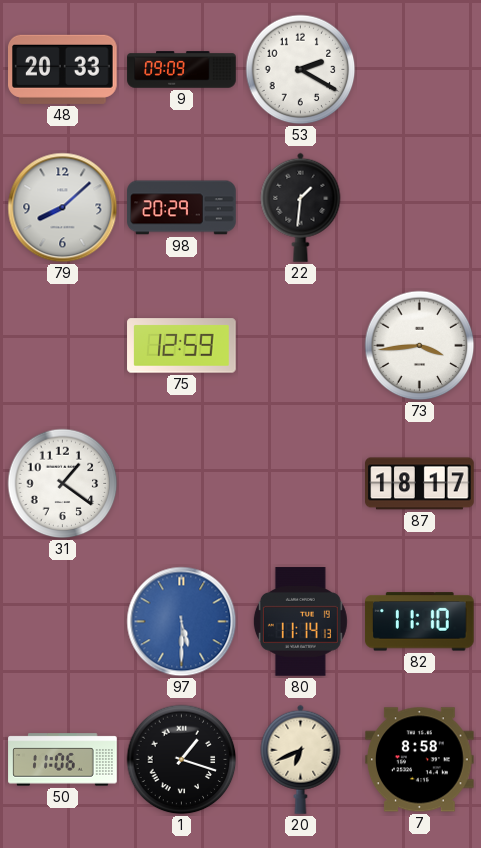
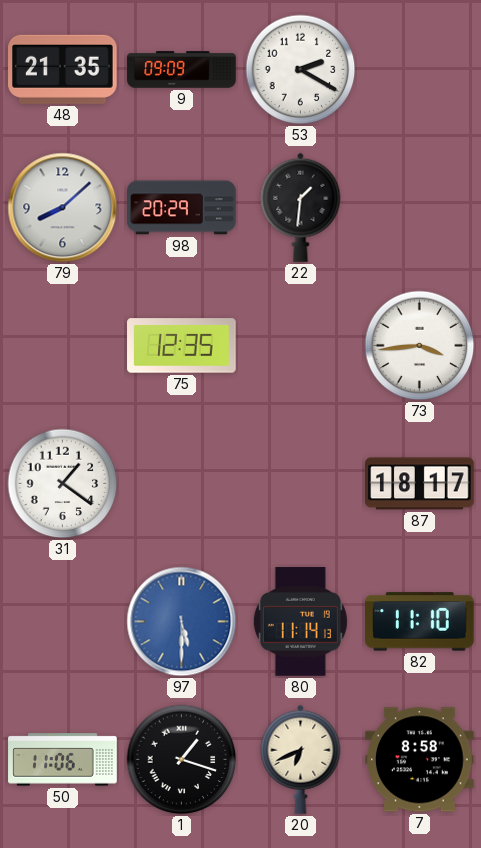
48: 20:33 -> 21:35 (63, 69)
75: 12:59 -> 12:35 (182, 346)
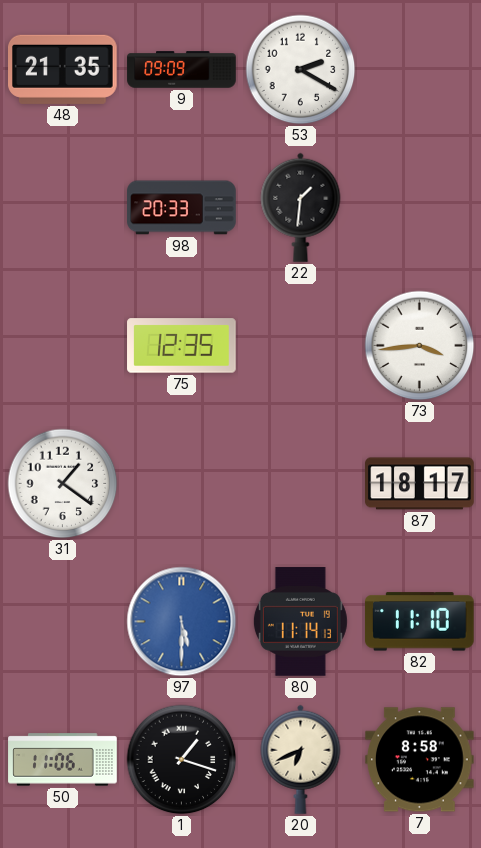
79: 8:08 -> none (63, 208)
98: 20:29 -> 20:33 (182, 208)
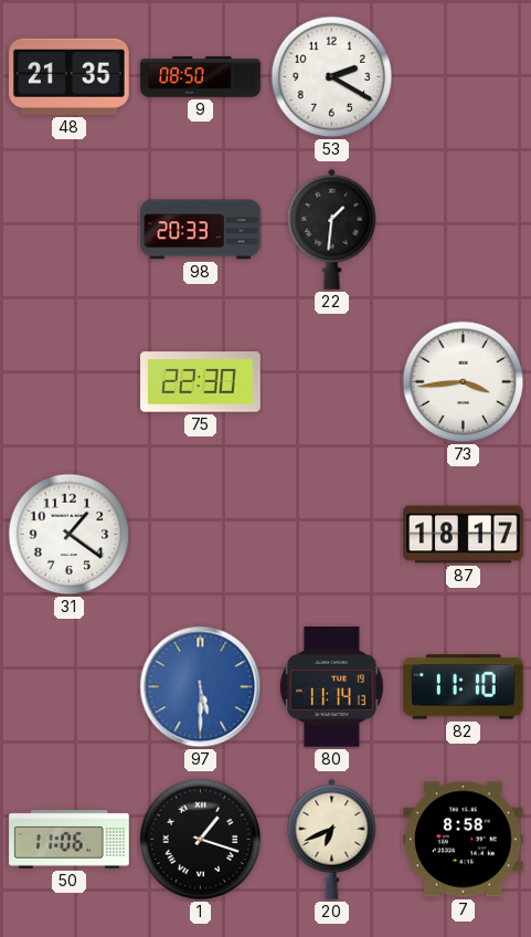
9: 09:09 -> 08:50 (201, 77)
75: 12:35 -> 22:30 (201, 382)
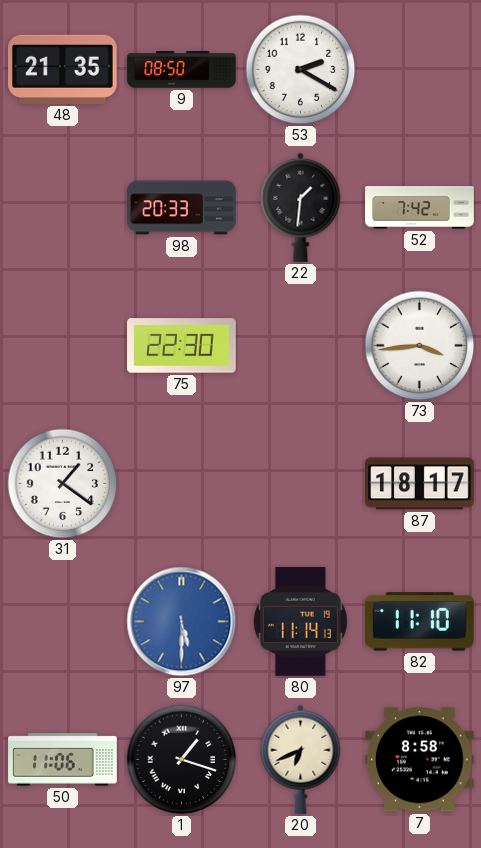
52: none -> 7:42 (420, 208)
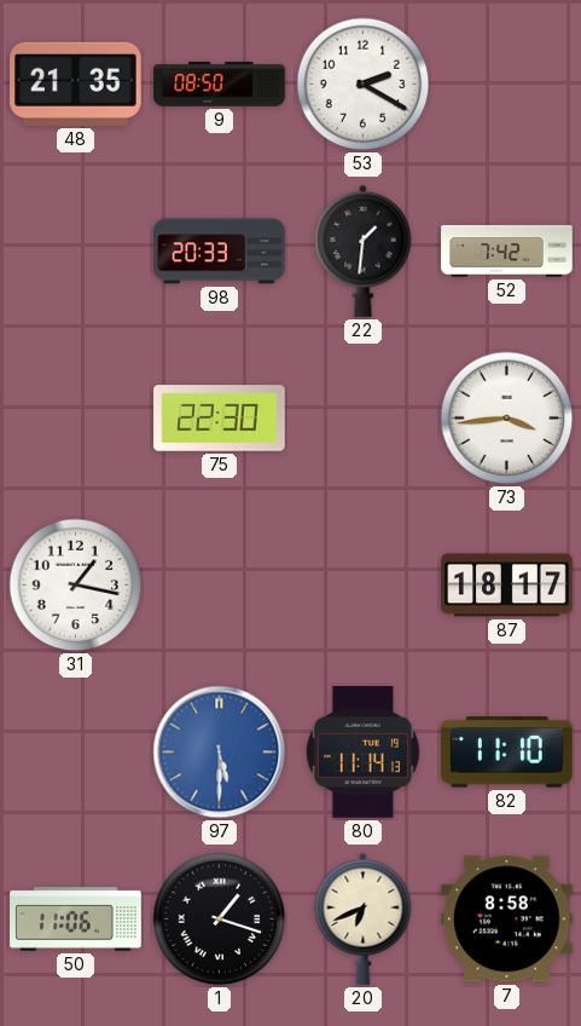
31: 1:21 -> 1:17 (76, 586)
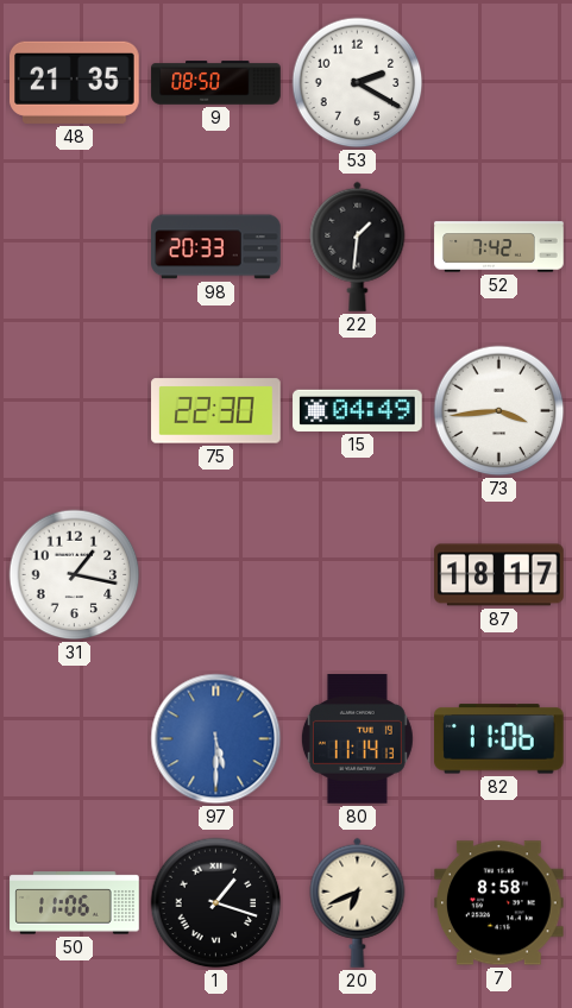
15: none -> 04:49 (358, 410)
82: 11:10 -> 11:06 (499, 739)
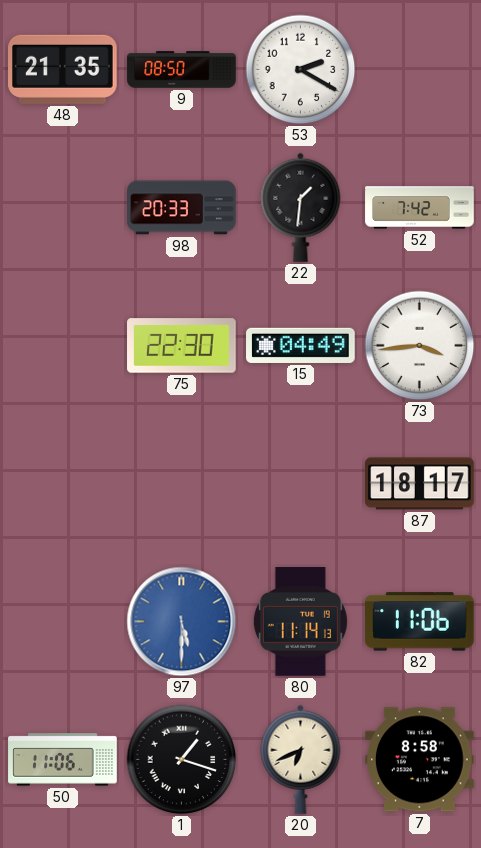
31: 1:17 -> none (75, 575)
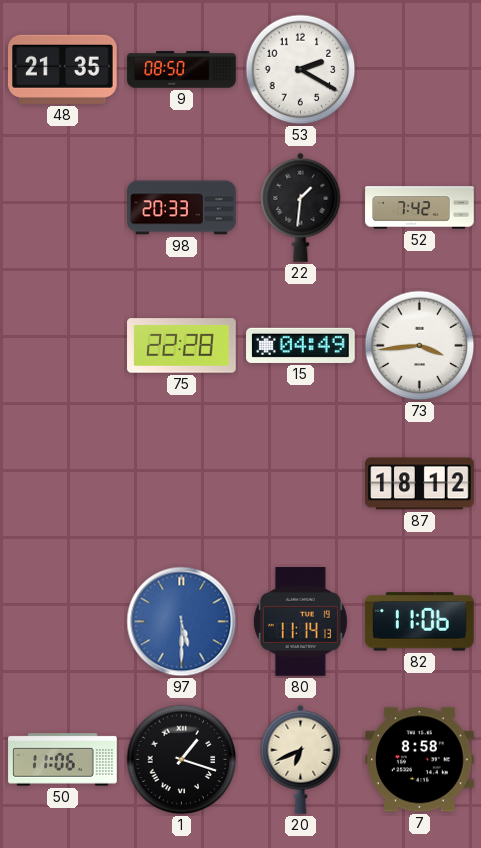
75: 22:30 -> 22:28 (182, 346)
87: 18:17 -> 18:12 (420, 484)
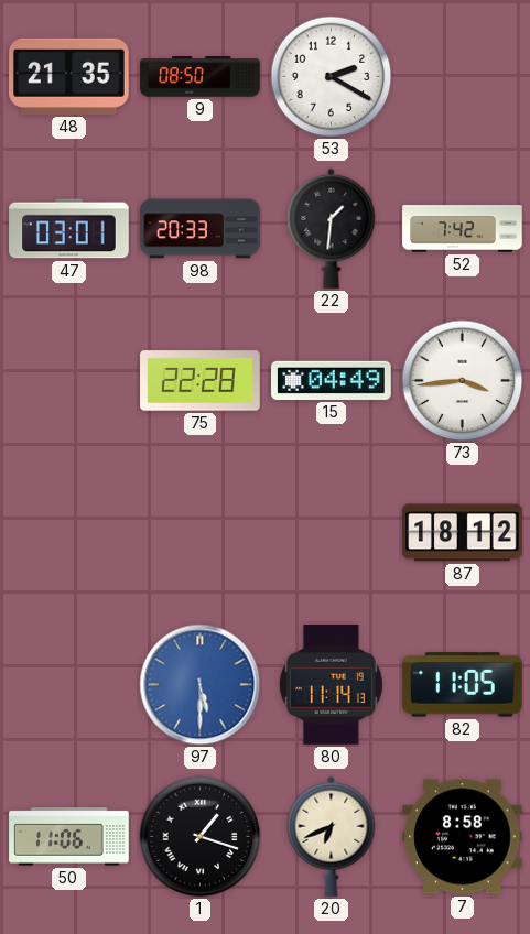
47: none -> 03:01 (69, 229)
82: 11:06 -> 11:05 (463, 685)
